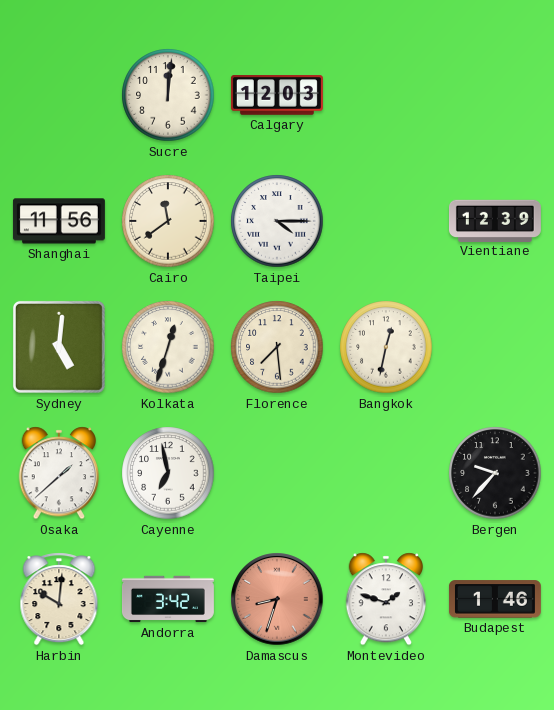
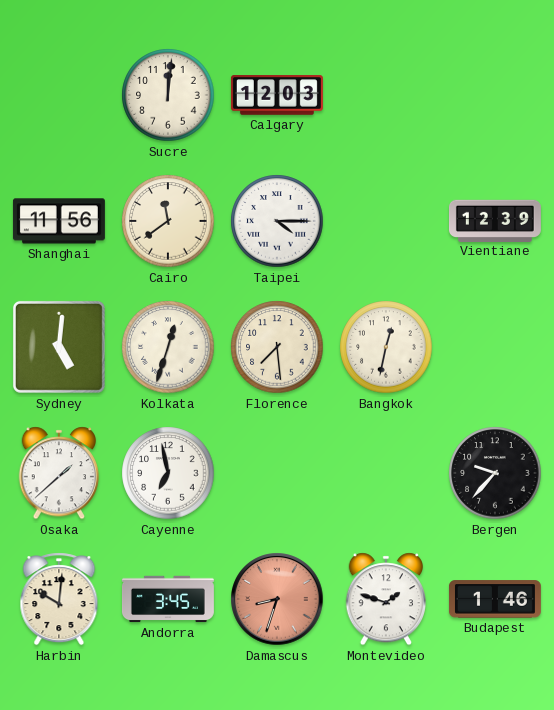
Andorra: 3:42 -> 3:45 (168, 599)
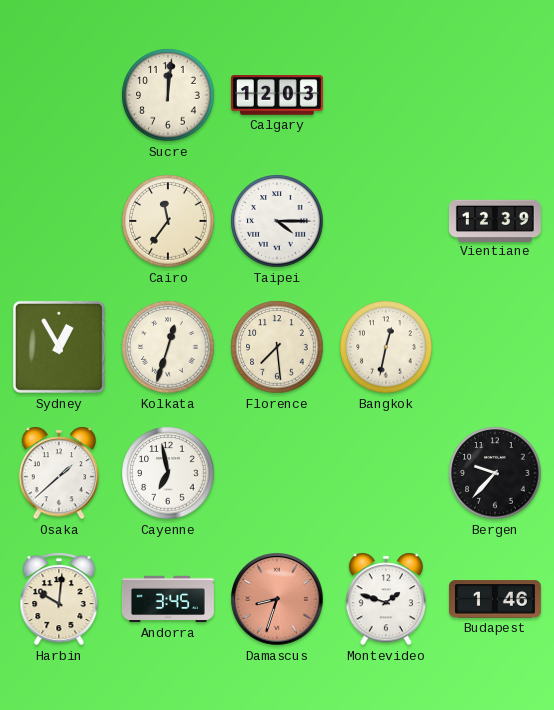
Shanghai: 11:56 -> none (59, 221)
Cairo: 11:39 -> 11:36 (168, 221)
Sydney: 5:01 -> 12:55 (59, 347)
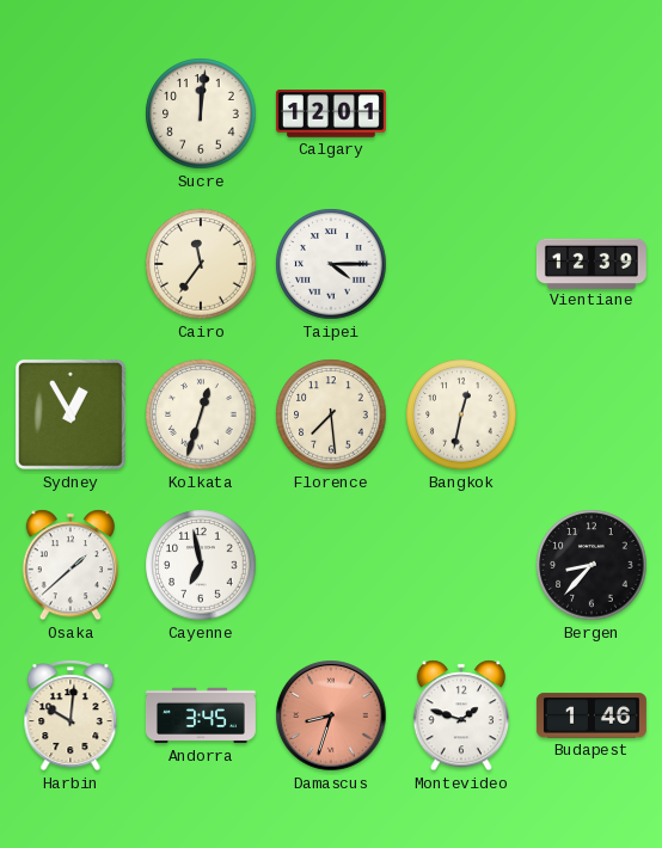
Calgary: 12:03 -> 12:01 (331, 113)
Bergen: 9:37 -> 8:37 (591, 565)
